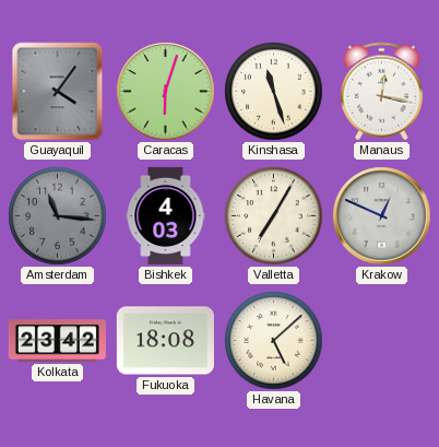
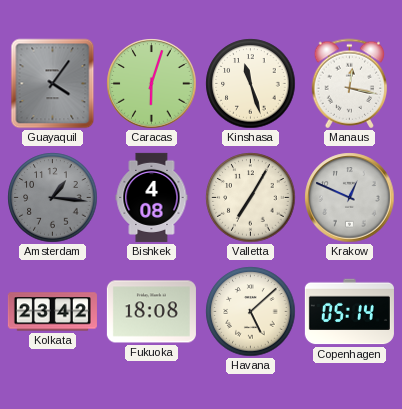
Amsterdam: 11:16 -> 1:16 (53, 198)
Bishkek: 4:03 -> 4:08 (152, 197)
Copenhagen: none -> 05:14 (349, 312)
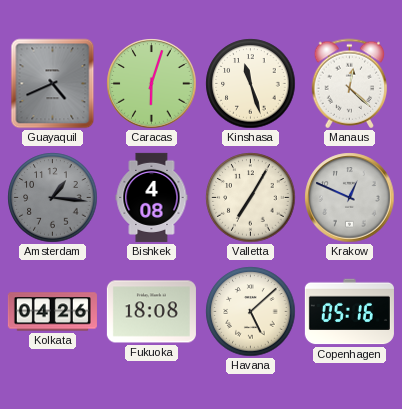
Guayaquil: 4:06 -> 4:41 (53, 84)
Manaus: 12:17 -> 12:22 (350, 84)
Kolkata: 23:42 -> 04:26 (52, 312)
Copenhagen: 05:14 -> 05:16 (349, 312)
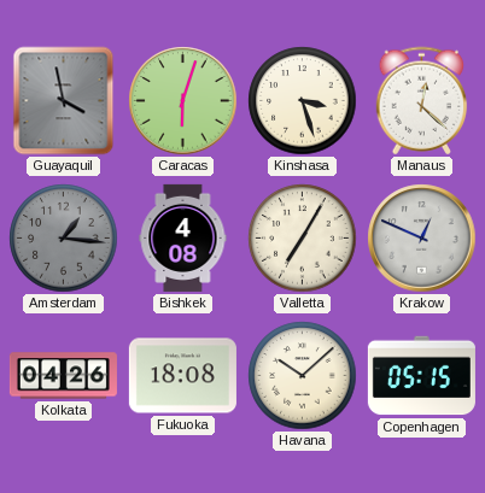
Guayaquil: 4:41 -> 3:58 (64, 101)
Kinshasa: 11:27 -> 3:27 (303, 101)
Havana: 5:08 -> 10:08 (303, 376)
Copenhagen: 05:16 -> 05:15 (421, 376)
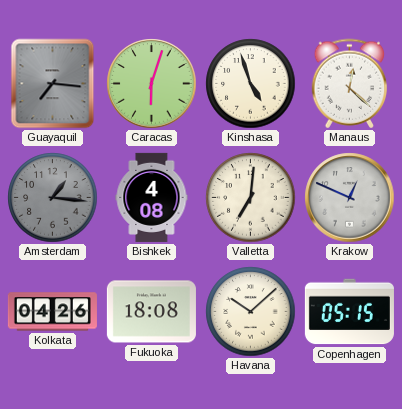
Guayaquil: 3:58 -> 7:16 (53, 84)
Kinshasa: 3:27 -> 4:57 (251, 84)
Valletta: 7:05 -> 7:01 (251, 198)
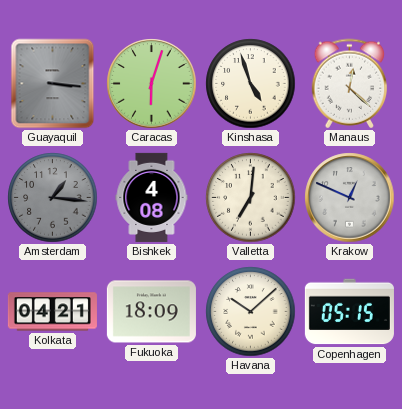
Guayaquil: 7:16 -> 3:16 (53, 84)
Kolkata: 04:26 -> 04:21 (52, 312)
Fukuoka: 18:08 -> 18:09 (151, 312)
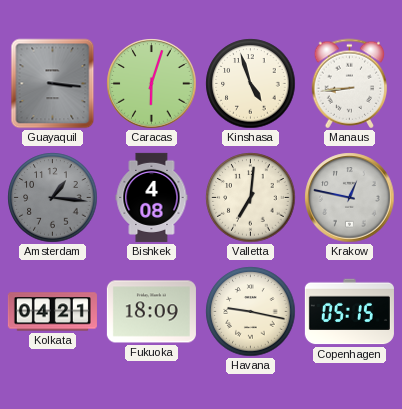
Manaus: 12:22 -> 8:44 (350, 84)
Krakow: 12:49 -> 12:47 (350, 198)
Havana: 10:08 -> 9:17 (251, 312)
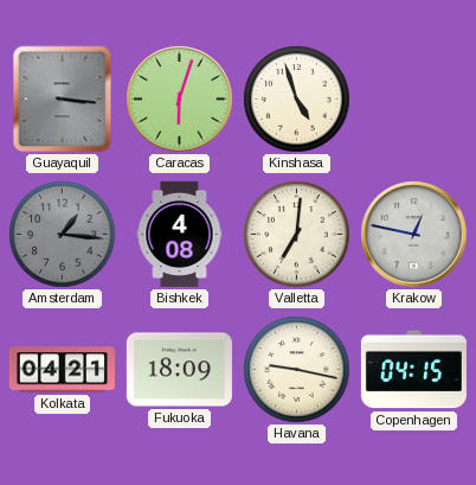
Manaus: 8:44 -> none (350, 84)
Copenhagen: 05:15 -> 04:15 (413, 370)
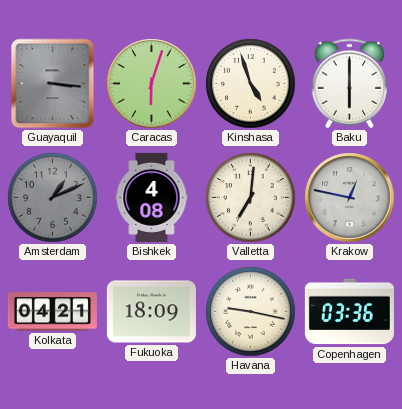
Baku: none -> 6:00 (350, 84)
Amsterdam: 1:16 -> 1:11 (53, 198)
Copenhagen: 04:15 -> 03:36 (349, 312)
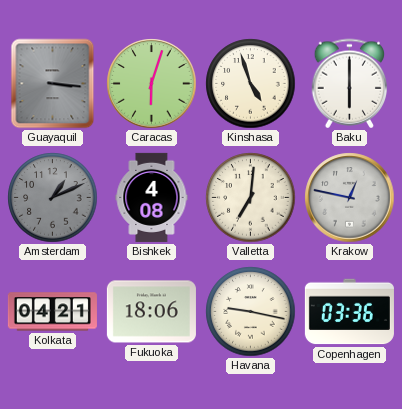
Fukuoka: 18:09 -> 18:06 (151, 312)
